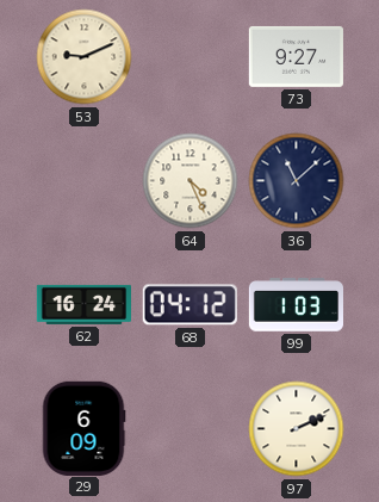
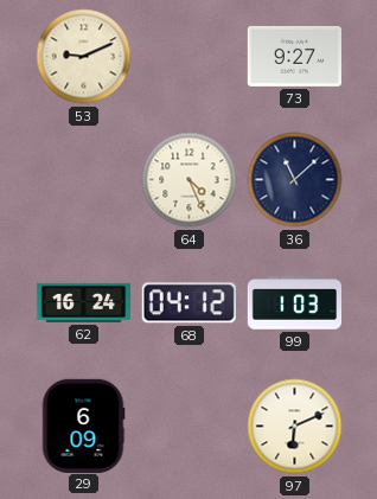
97: 2:11 -> 6:11 (295, 427)
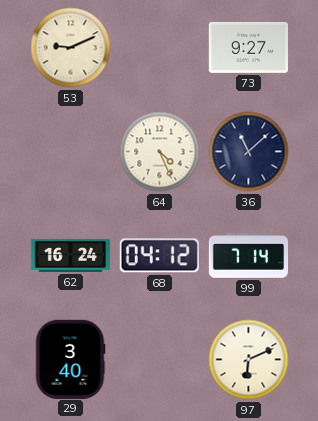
99: 1:03 -> 7:14 (248, 256)
29: 6:09 -> 3:40 (70, 359)
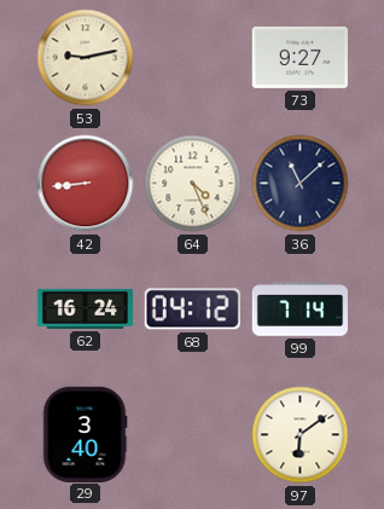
53: 9:11 -> 9:13 (86, 58)
42: none -> 8:44 (86, 184)
97: 6:11 -> 6:09 (301, 435)
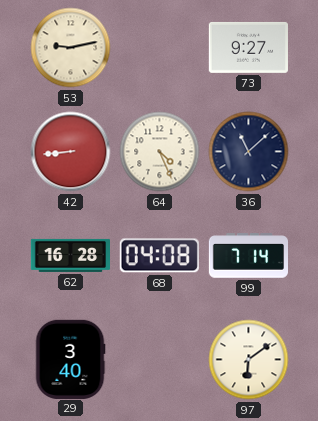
62: 16:24 -> 16:28 (70, 255)
68: 04:12 -> 04:08 (159, 256)
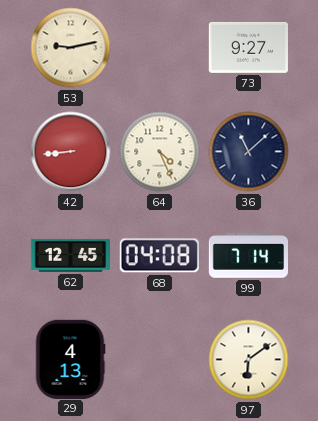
62: 16:28 -> 12:45 (70, 255)
29: 3:40 -> 4:13 (70, 359)
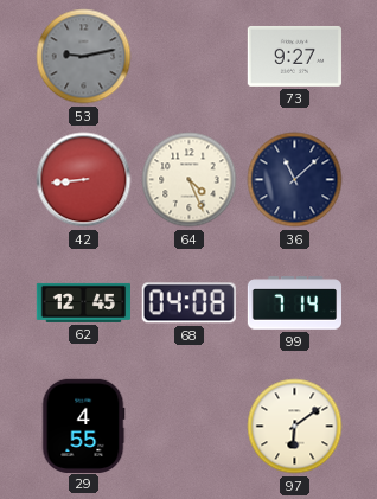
53 dial: cream -> grey (84, 57)
29: 4:13 -> 4:55 (83, 426)
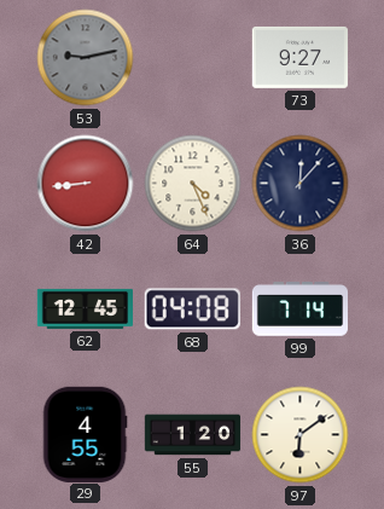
36: 11:08 -> 12:07 (301, 184)
55: none -> 1:20 (193, 435)
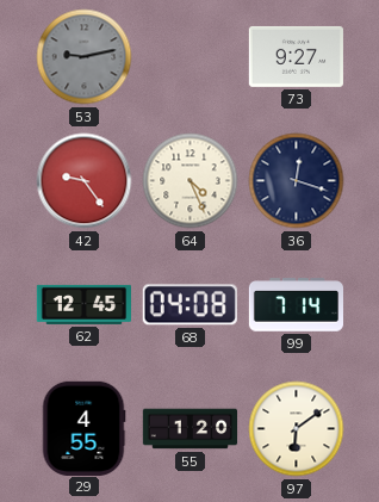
42: 8:44 -> 9:24 (85, 181)
36: 12:07 -> 12:18 (297, 181)
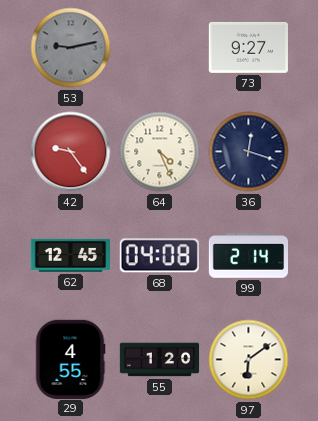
99: 7:14 -> 2:14 (248, 256)
